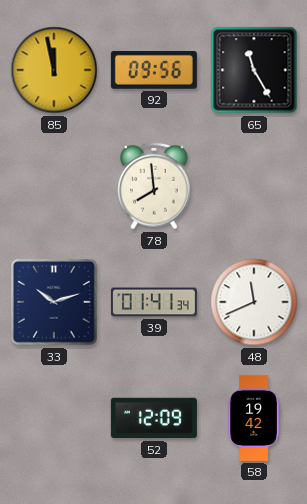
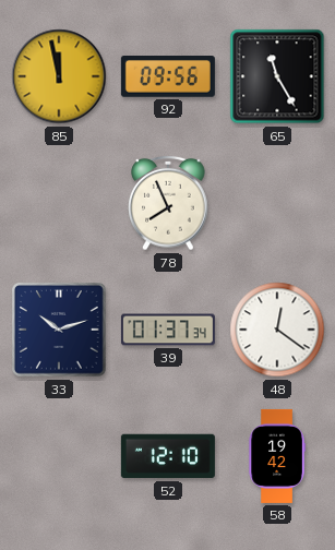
78: 7:59 -> 7:56 (168, 203)
39: 01:41 -> 01:37 (168, 330)
48: 11:41 -> 12:21 (277, 330)
52: 12:09 -> 12:10 (168, 456)
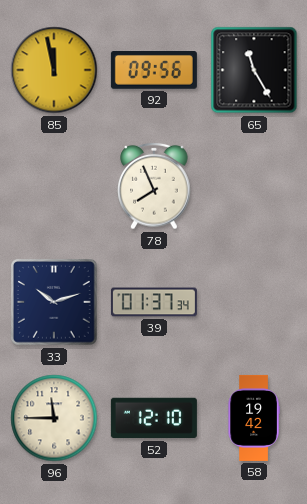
48: 12:21 -> none (277, 330)
96: none -> 11:45 (54, 418)
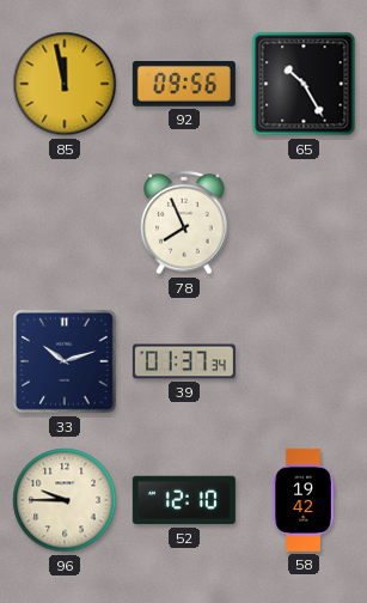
65: 11:25 -> 10:25 (304, 84)
96: 11:45 -> 9:45 (65, 500)
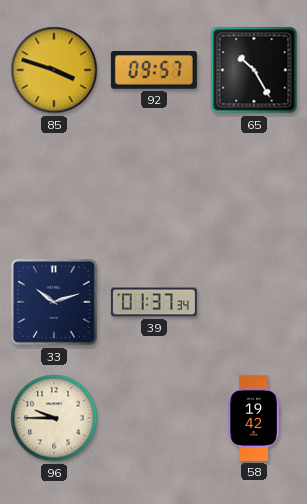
85: 11:58 -> 3:48 (54, 70)
92: 09:56 -> 09:57 (154, 71)
78: 7:56 -> none (184, 223)
52: 12:10 -> none (184, 500)
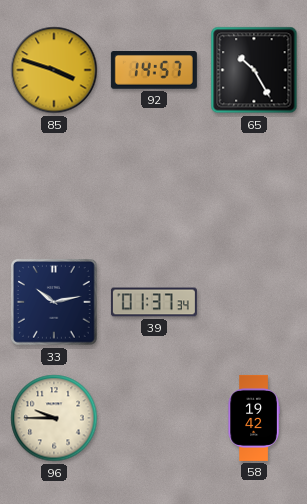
92: 09:57 -> 14:57 (154, 71)
33: 10:12 -> 10:13 (55, 303)
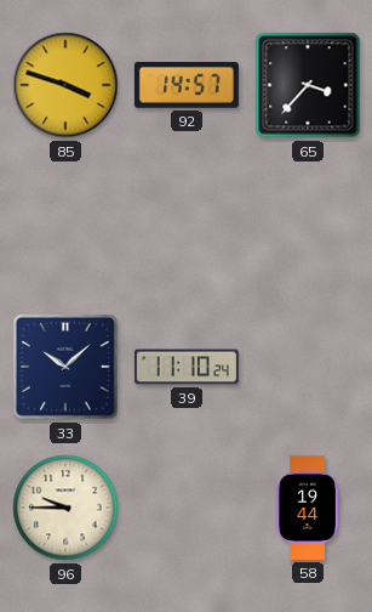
65: 10:25 -> 3:37 (308, 85)
33: 10:13 -> 10:08 (67, 368)
39: 01:37 -> 11:10 (187, 367)
58: 19:42 -> 19:44 (308, 508)
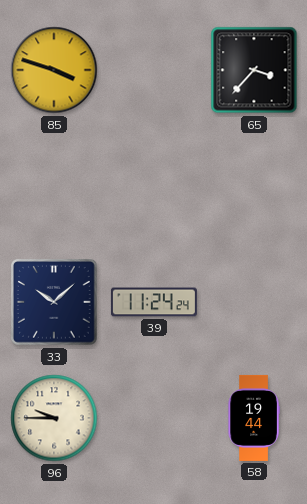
92: 14:57 -> none (187, 86)
39: 11:10 -> 11:24 (154, 302)
